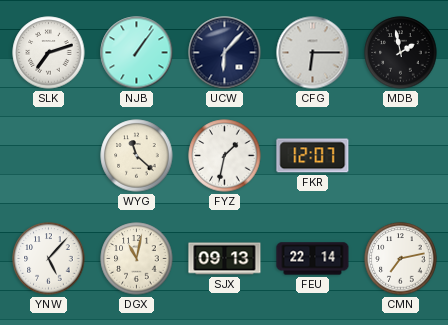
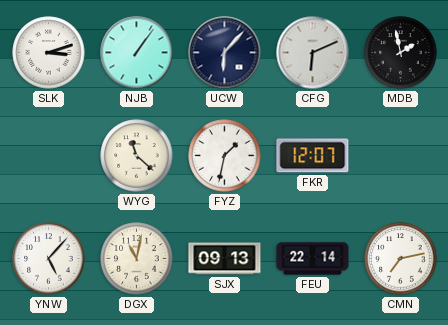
SLK: 7:12 -> 3:12 (49, 53)
CFG: 6:15 -> 6:11 (313, 53)
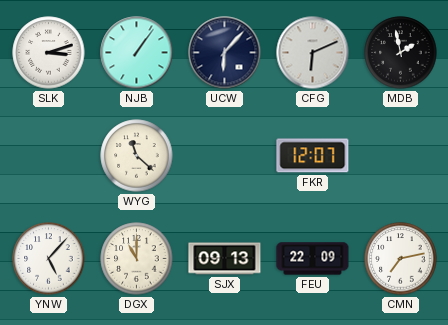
FYZ: 1:32 -> none (225, 156)
DGX: 11:02 -> 11:00 (137, 259)
FEU: 22:14 -> 22:09 (313, 259)
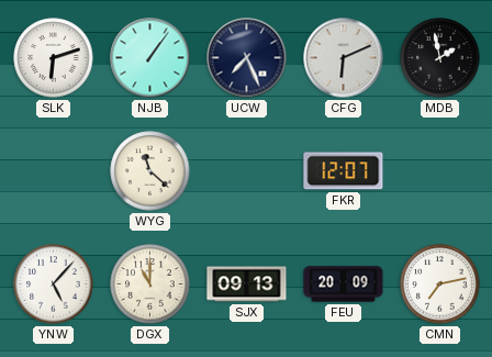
SLK: 3:12 -> 6:12 (54, 58)
UCW: 6:07 -> 7:26 (247, 58)
FEU: 22:09 -> 20:09 (344, 285)
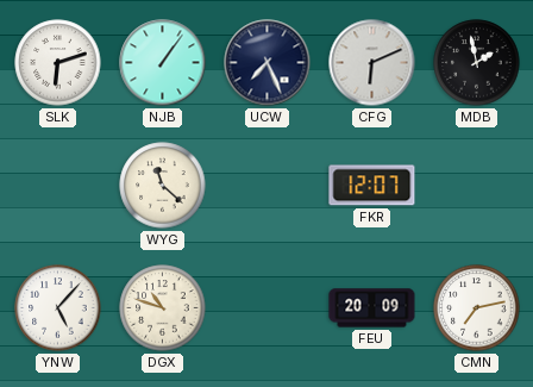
DGX: 11:00 -> 10:48 (163, 308)
SJX: 09:13 -> none (247, 285)
